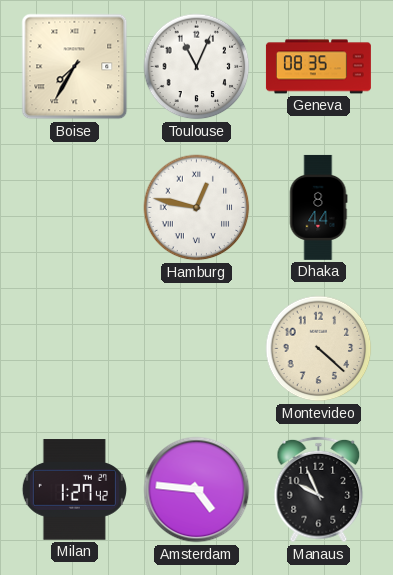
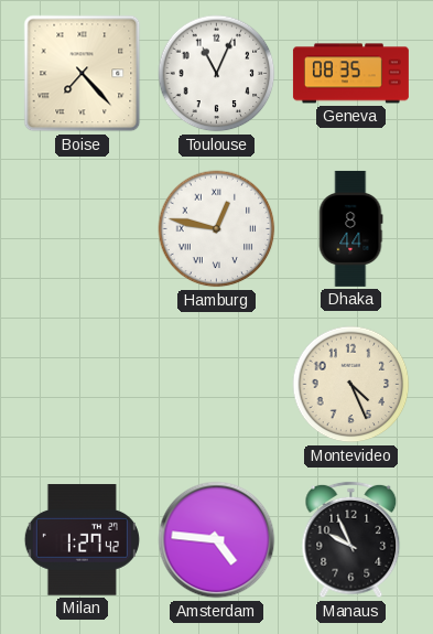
Boise: 7:35 -> 7:23 (83, 74)
Montevideo: 4:22 -> 4:26 (351, 385)
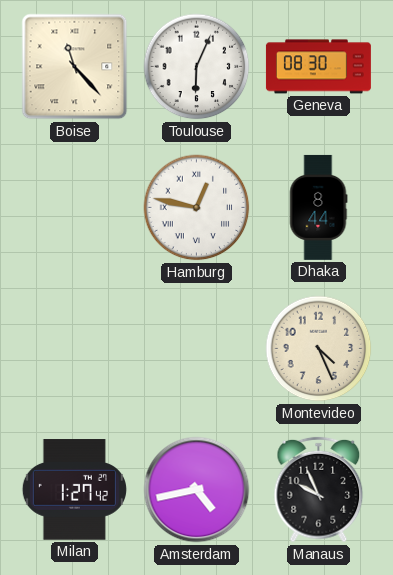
Boise: 7:23 -> 11:23 (75, 67)
Toulouse: 11:04 -> 6:04 (197, 67)
Geneva: 08:35 -> 08:30 (318, 67)
Amsterdam: 4:46 -> 4:43 (197, 490)
